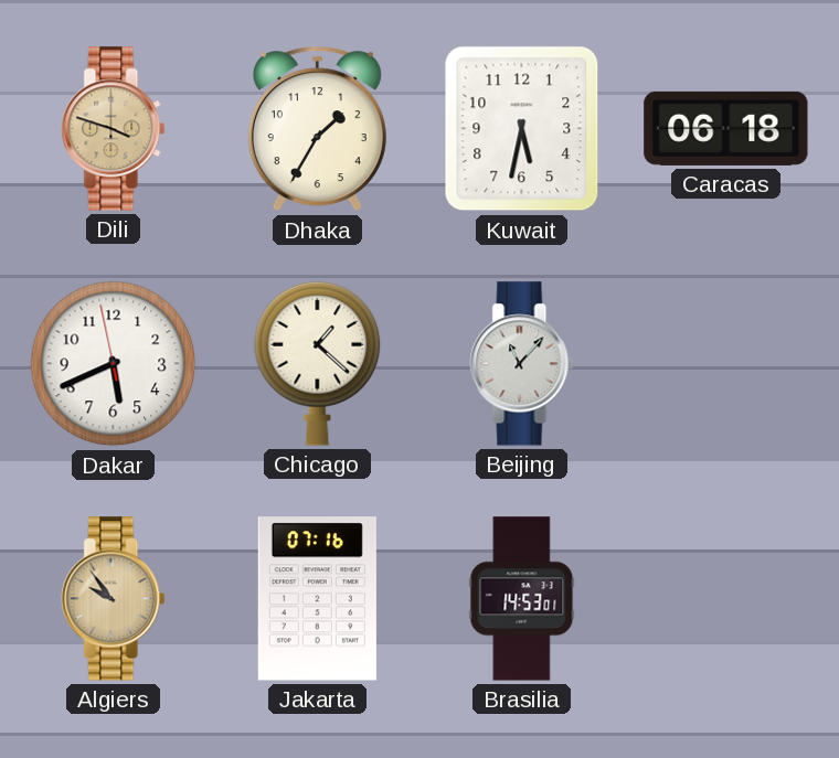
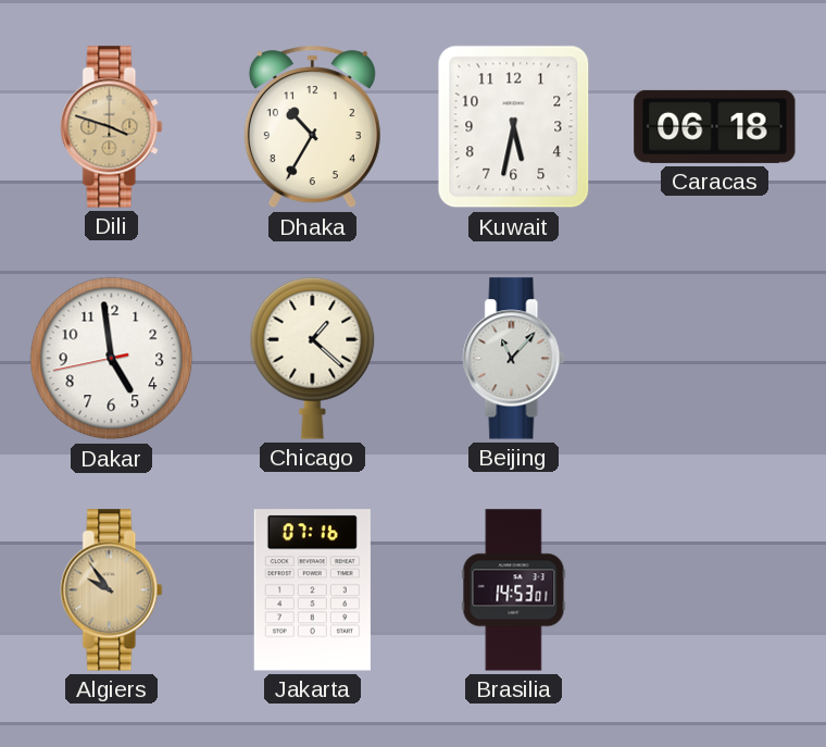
Dhaka: 1:35 -> 10:35 (312, 127)
Dakar: 5:40 -> 4:58 (112, 359)
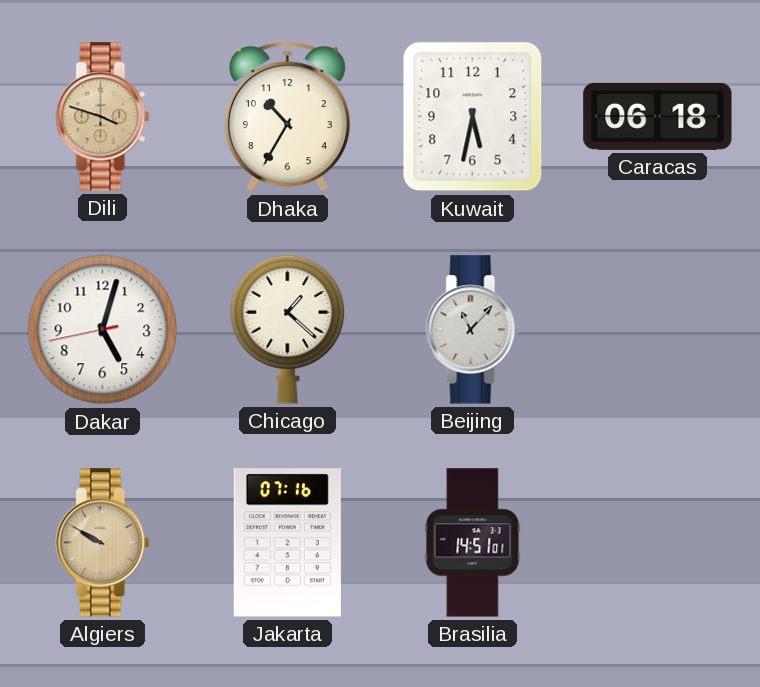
Dakar: 4:58 -> 5:02 (103, 330)
Algiers: 9:54 -> 9:50 (103, 543)
Brasilia: 14:53 -> 14:51 (473, 543)
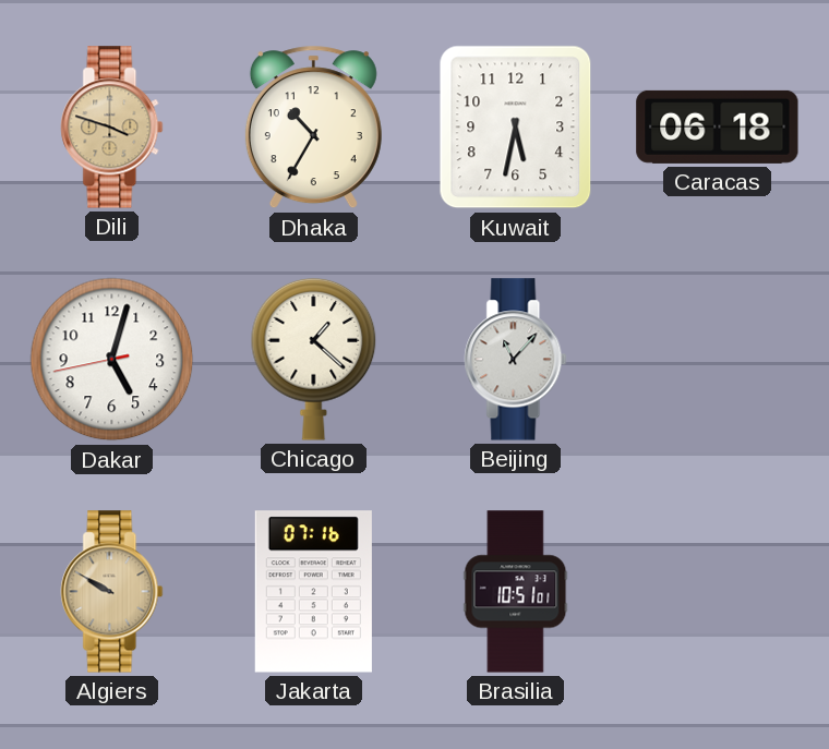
Brasilia: 14:51 -> 10:51 (516, 592)
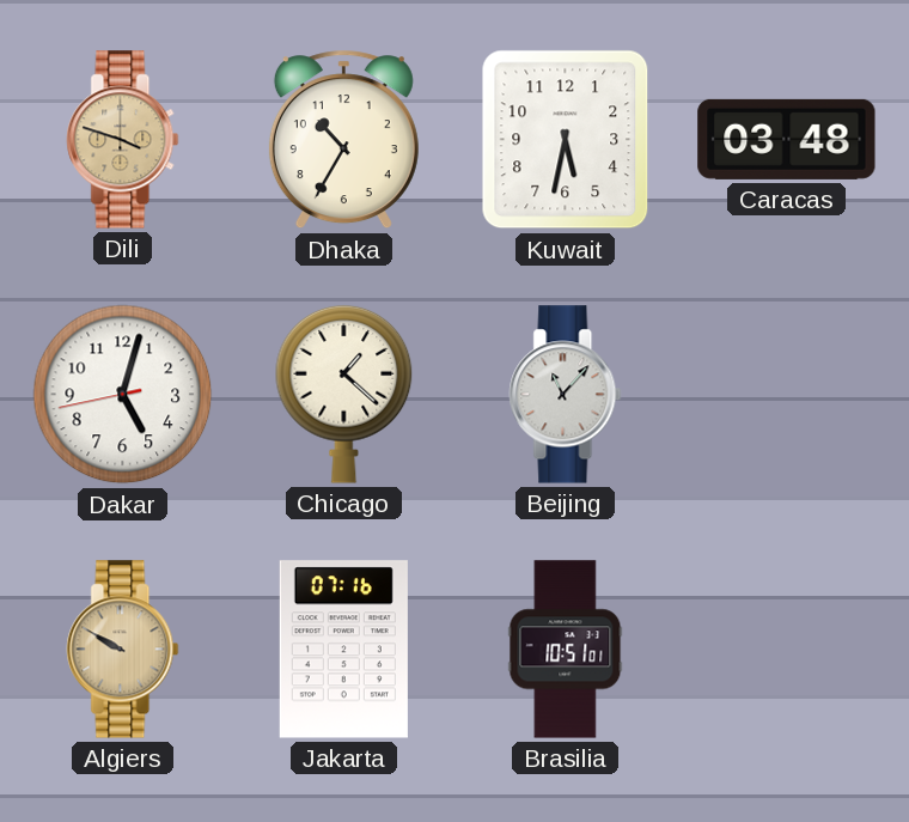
Caracas: 06:18 -> 03:48 (787, 139)
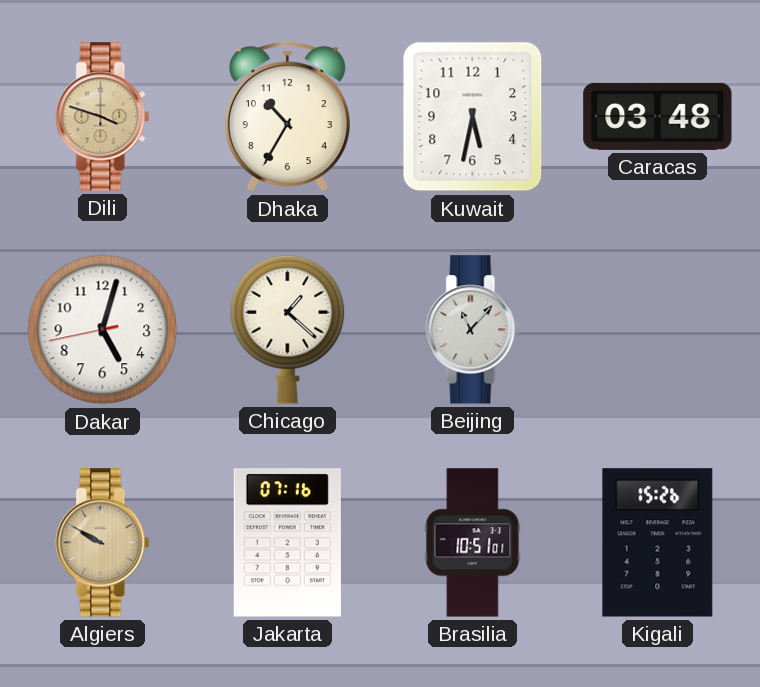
Kigali: none -> 15:26 (658, 543)
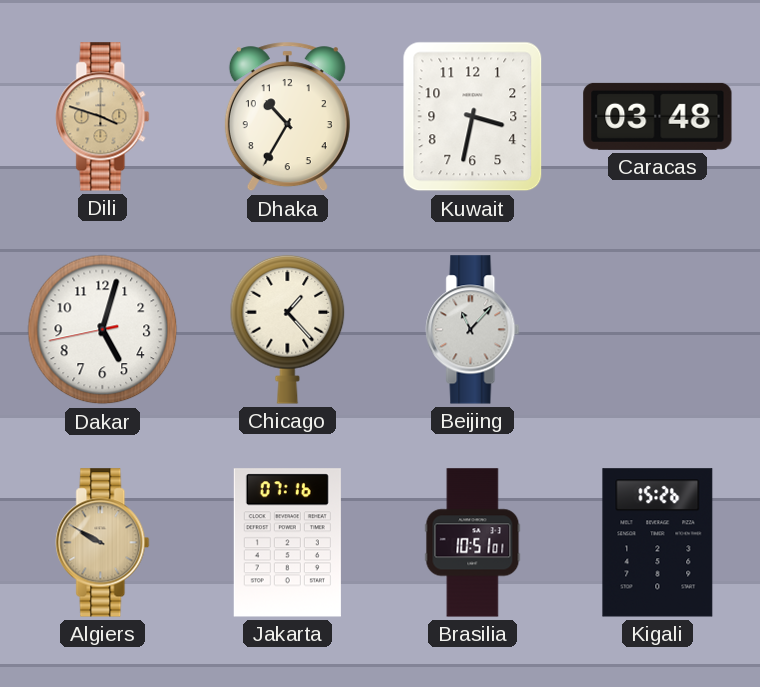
Kuwait: 5:32 -> 3:32 (473, 117)
Chicago: 1:22 -> 1:23 (288, 329)
